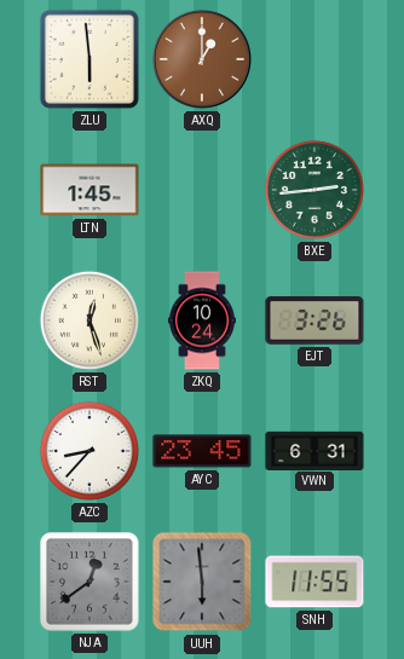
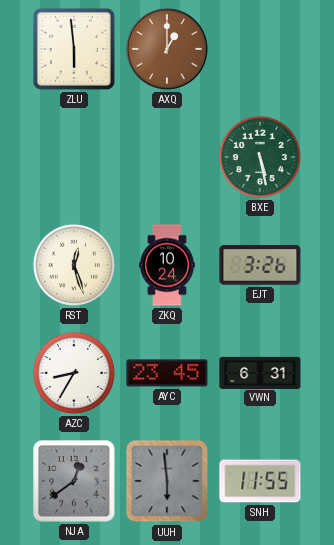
LTN: 1:45 -> none (90, 190)
BXE: 2:44 -> 5:28 (260, 157)
AZC: 8:37 -> 8:35 (74, 373)
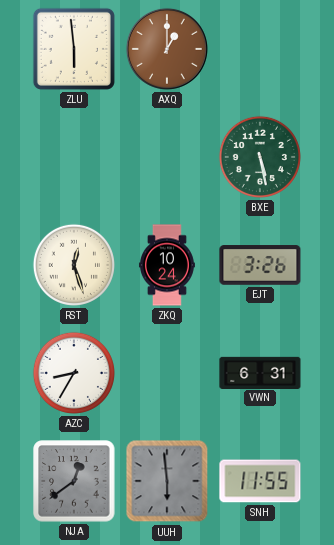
AYC: 23:45 -> none (167, 373)
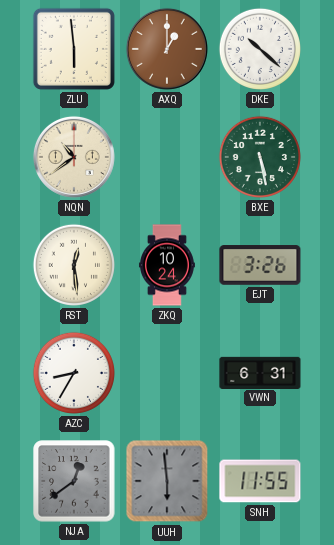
DKE: none -> 10:22 (260, 49)
NQN: none -> 10:39 (74, 157)
RST: 12:27 -> 12:29 (74, 265)
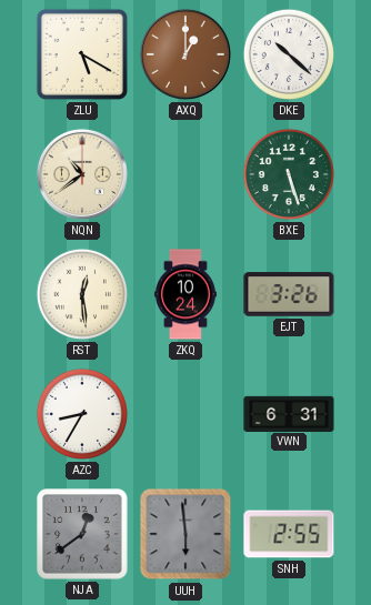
ZLU: 5:59 -> 5:20 (82, 54)
BXE: 5:28 -> 5:27 (289, 174)
SNH: 11:55 -> 2:55 (289, 534)
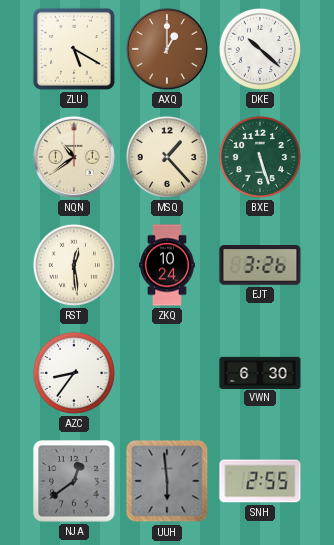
MSQ: none -> 1:23 (167, 157)
AZC: 8:35 -> 8:36 (74, 373)
VWN: 6:31 -> 6:30 (260, 372)
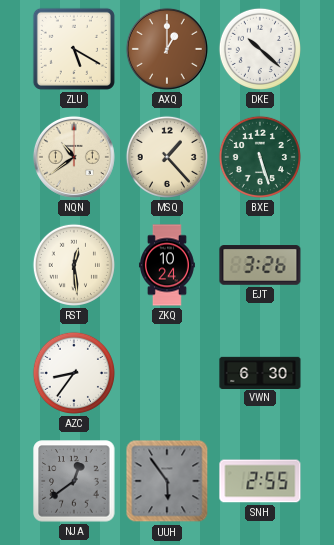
UUH: 5:59 -> 5:54 (167, 481)
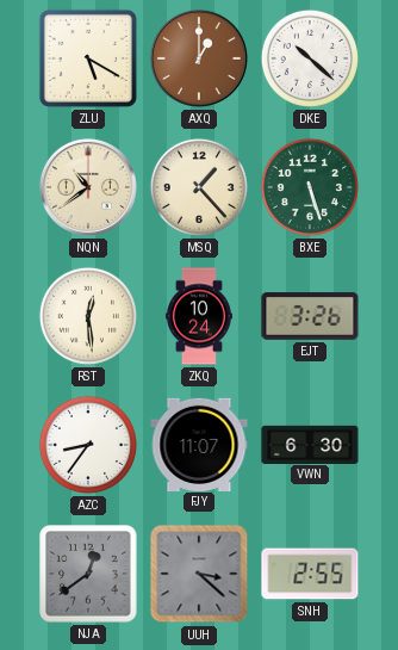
FJY: none -> 11:07 (199, 444)
UUH: 5:54 -> 3:22 (199, 574)
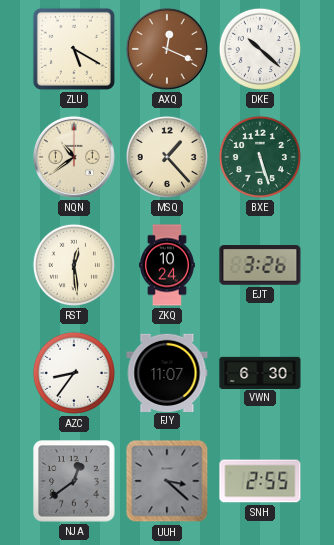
AXQ: 1:00 -> 12:19 (167, 49)
